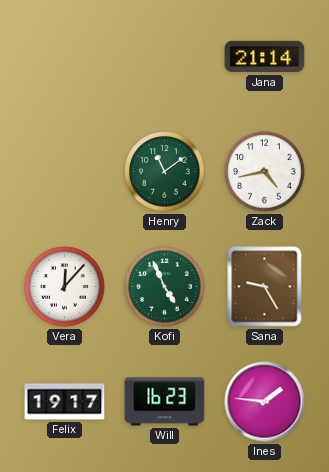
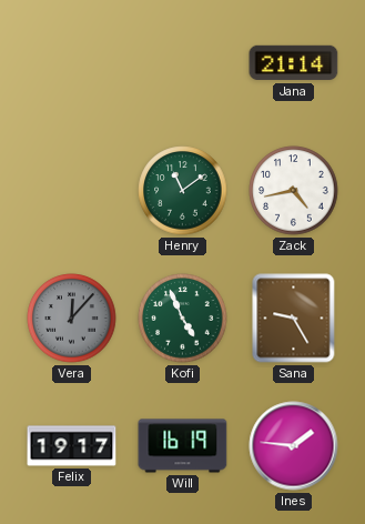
Vera dial: white -> grey (72, 319)
Will: 16:23 -> 16:19 (183, 446)
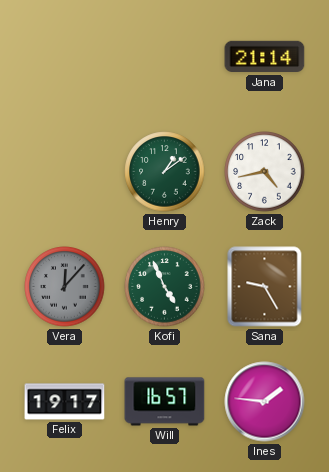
Henry: 11:09 -> 1:09 (165, 172)
Will: 16:19 -> 16:57 (165, 402)
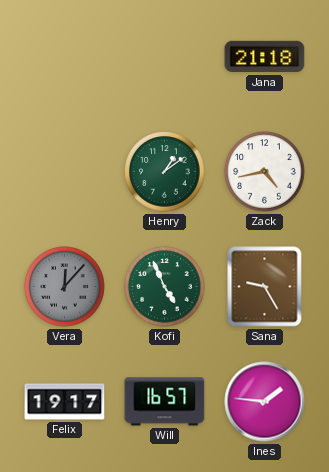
Jana: 21:14 -> 21:18 (265, 57)
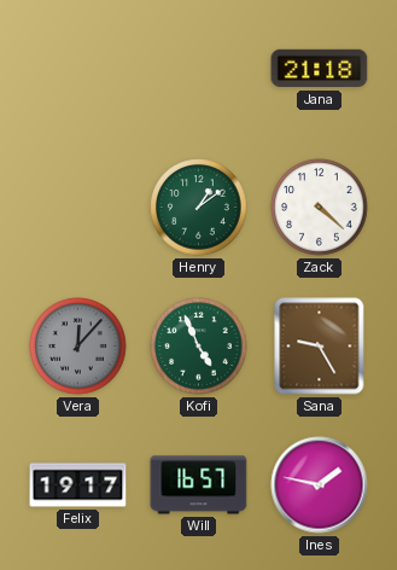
Zack: 4:43 -> 4:22 (320, 208)
Ines: 1:46 -> 1:47 (320, 485)
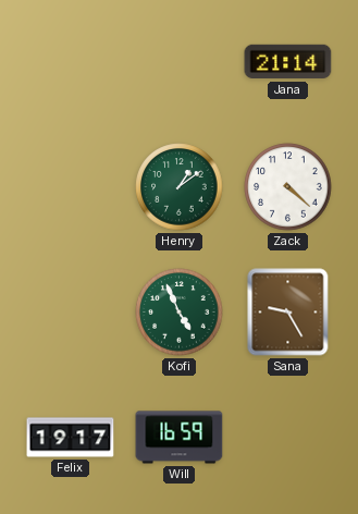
Jana: 21:18 -> 21:14 (288, 62)
Vera: 12:07 -> none (78, 347)
Will: 16:57 -> 16:59 (180, 438)
Ines: 1:47 -> none (320, 485)
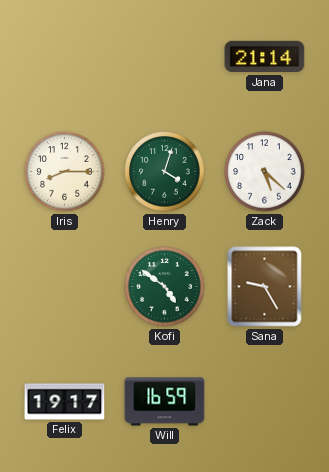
Iris: none -> 8:15 (65, 172)
Henry: 1:09 -> 4:03 (165, 172)
Zack: 4:22 -> 5:22 (265, 172)
Kofi: 4:56 -> 4:51 (165, 287)
